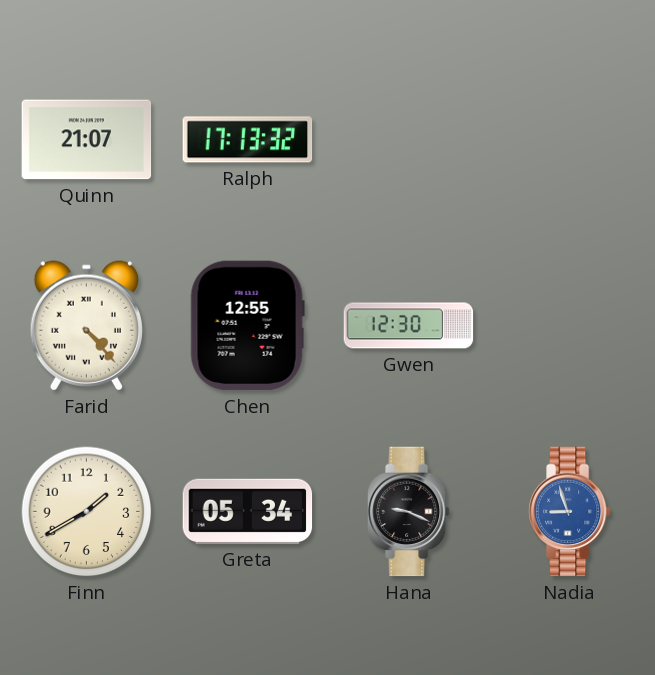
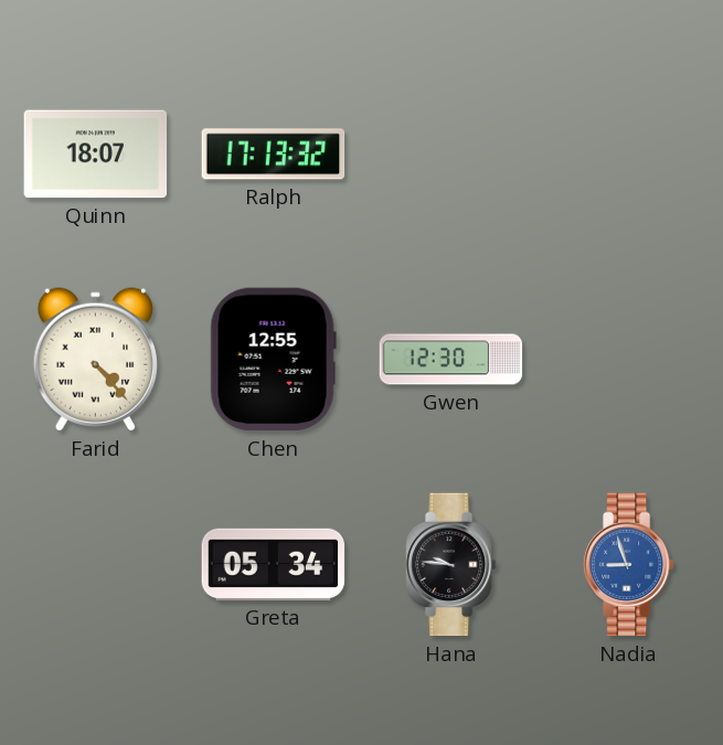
Quinn: 21:07 -> 18:07 (96, 155)
Finn: 1:40 -> none (87, 512)
Hana: 9:19 -> 9:46 (450, 565)
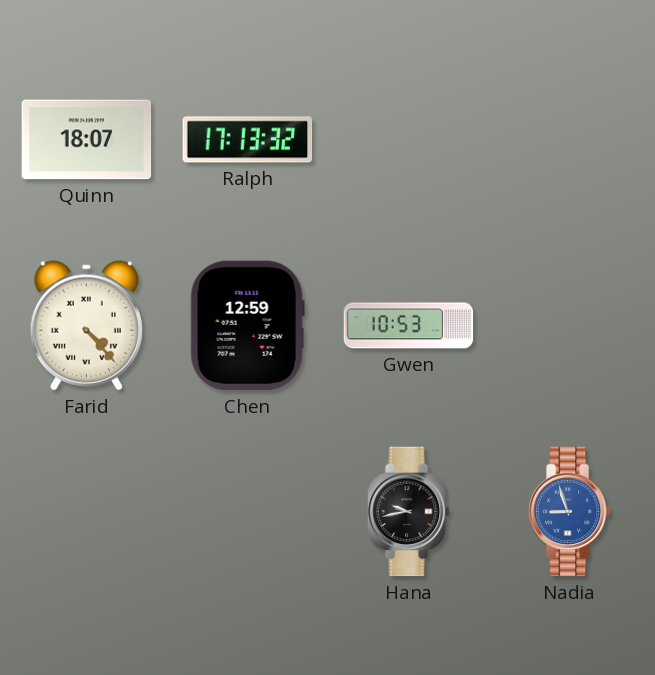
Chen: 12:55 -> 12:59 (247, 326)
Gwen: 12:30 -> 10:53 (409, 326)
Greta: 05:34 -> none (274, 564)
Hana: 9:46 -> 9:43 (408, 512)
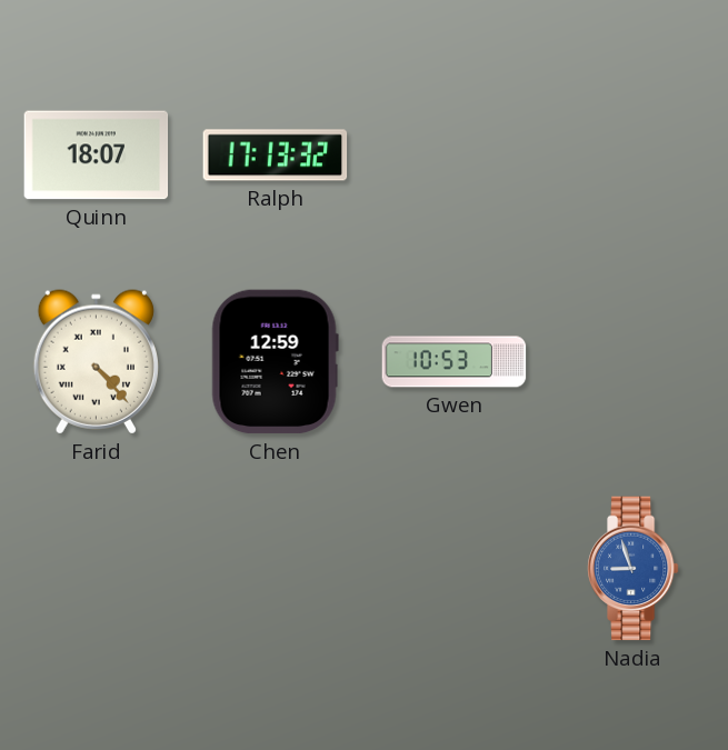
Hana: 9:43 -> none (408, 512)
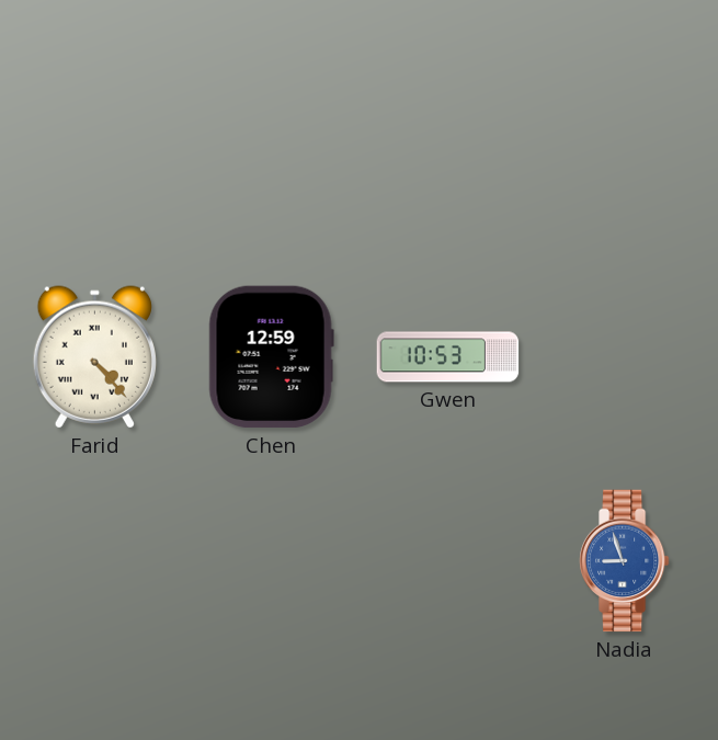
Quinn: 18:07 -> none (97, 156)
Ralph: 17:13 -> none (276, 156)
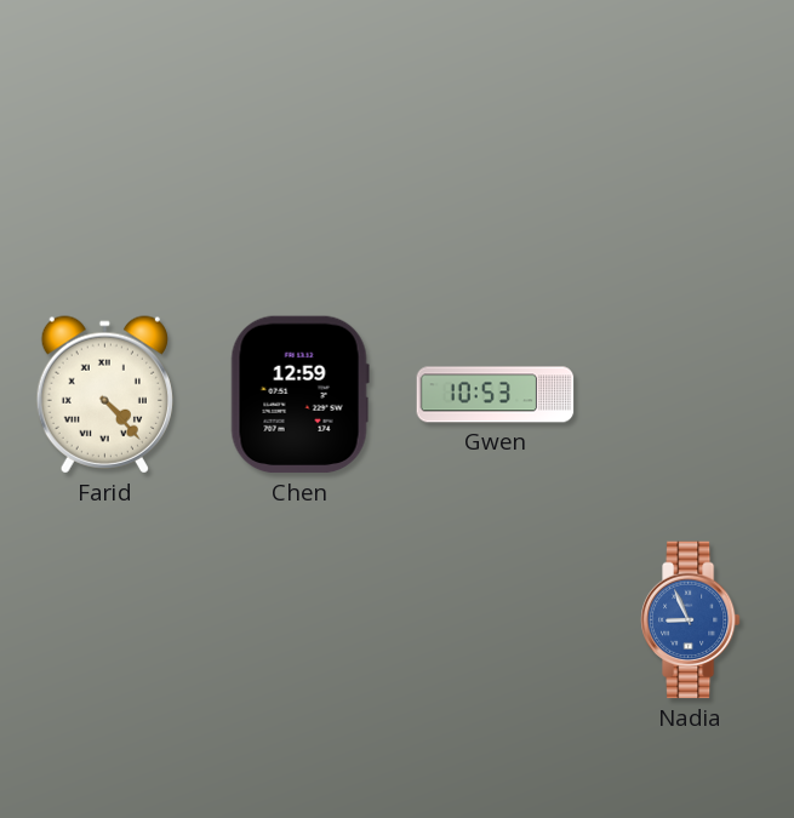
Nadia: 8:57 -> 8:56 (690, 620)
